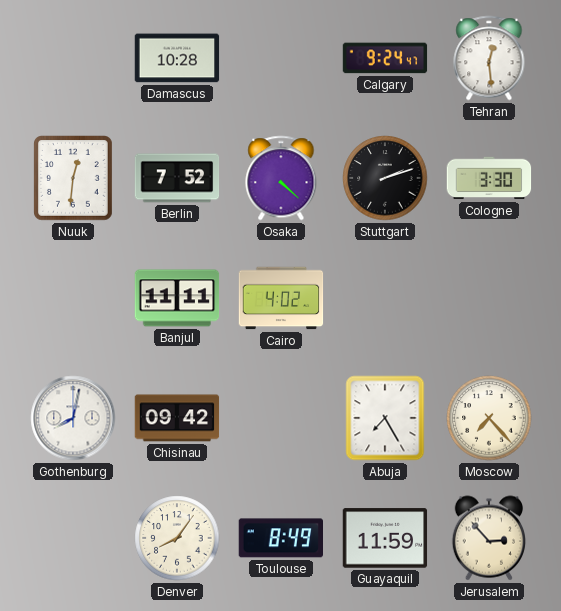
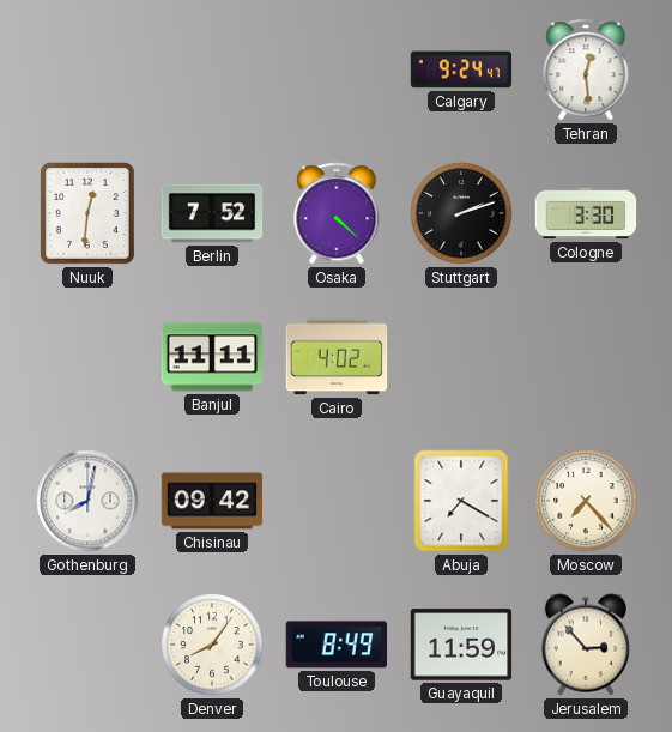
Damascus: 10:28 -> none (177, 58)
Abuja: 7:25 -> 7:20 (461, 501)
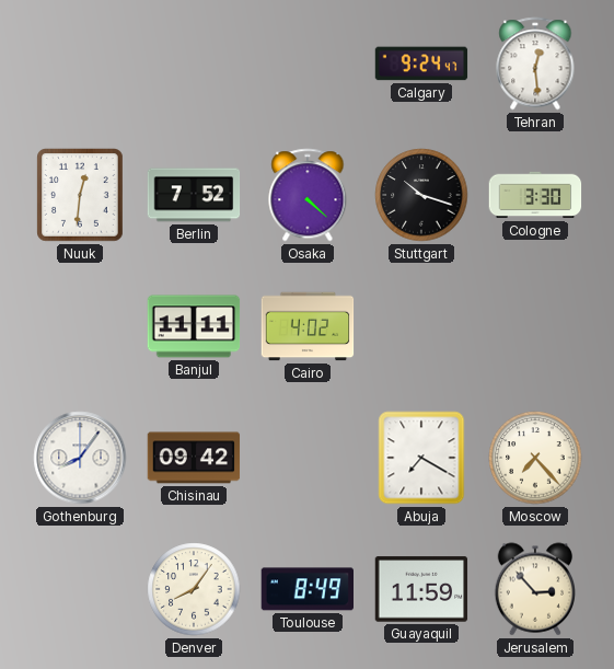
Stuttgart: 2:12 -> 10:18 (421, 195)
Gothenburg: 8:02 -> 8:06 (80, 458)
